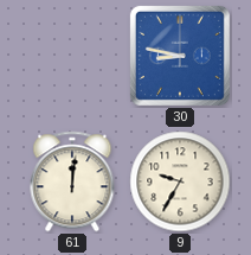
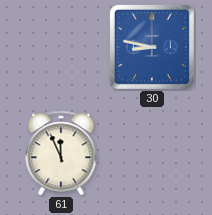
61: 12:01 -> 11:56 (61, 153)
9: 9:35 -> none (180, 181)
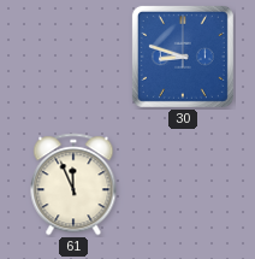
30: 8:47 -> 8:48 (183, 57)
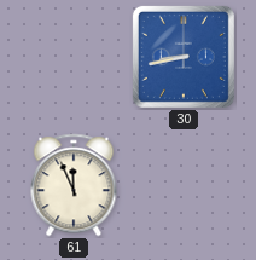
30: 8:48 -> 8:43 (184, 57)
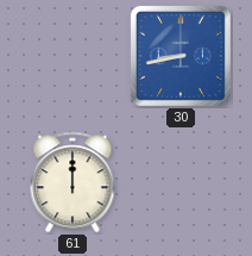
61: 11:56 -> 12:00 (73, 182)
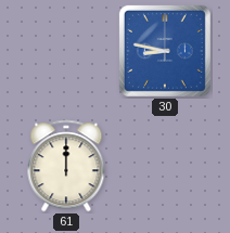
30: 8:43 -> 8:47 (165, 51)
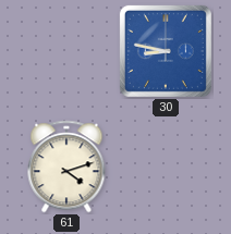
61: 12:00 -> 4:12 (66, 167)
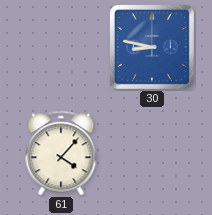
61: 4:12 -> 4:07 (61, 153)
